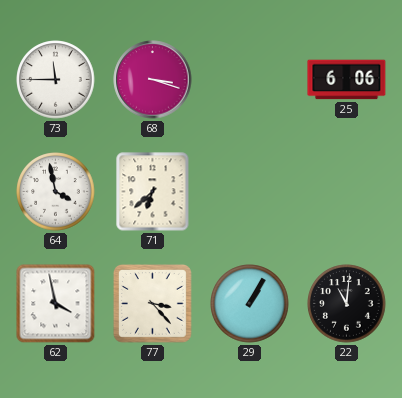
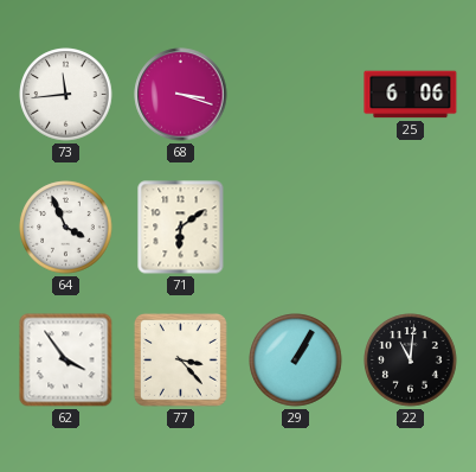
73: 11:45 -> 11:44 (66, 95)
64: 3:58 -> 3:56 (66, 228)
71: 6:38 -> 6:09 (181, 228)
62: 3:58 -> 3:54 (66, 361)
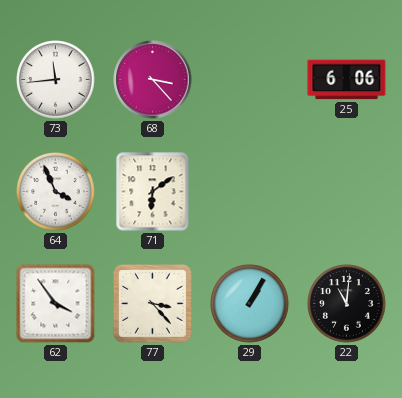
68: 3:18 -> 3:23 (153, 80)
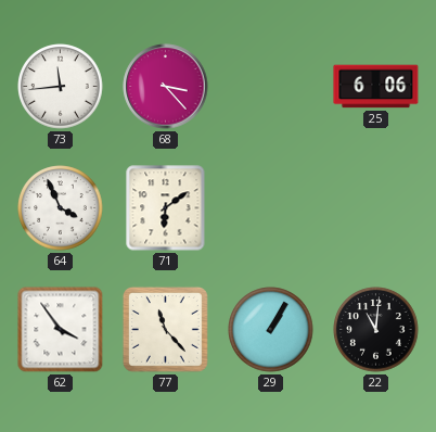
77: 3:23 -> 11:23 (165, 329)
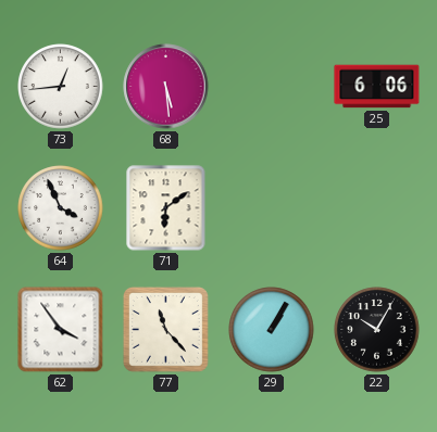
73: 11:44 -> 12:44 (61, 87)
68: 3:23 -> 5:29 (166, 87)
22: 11:01 -> 10:05 (377, 330)
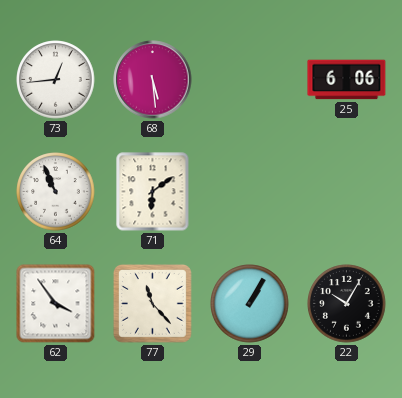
64: 3:56 -> 10:56 (56, 192)
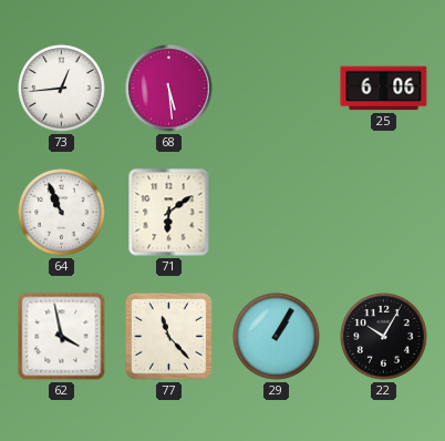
62: 3:54 -> 3:58 (62, 337)
